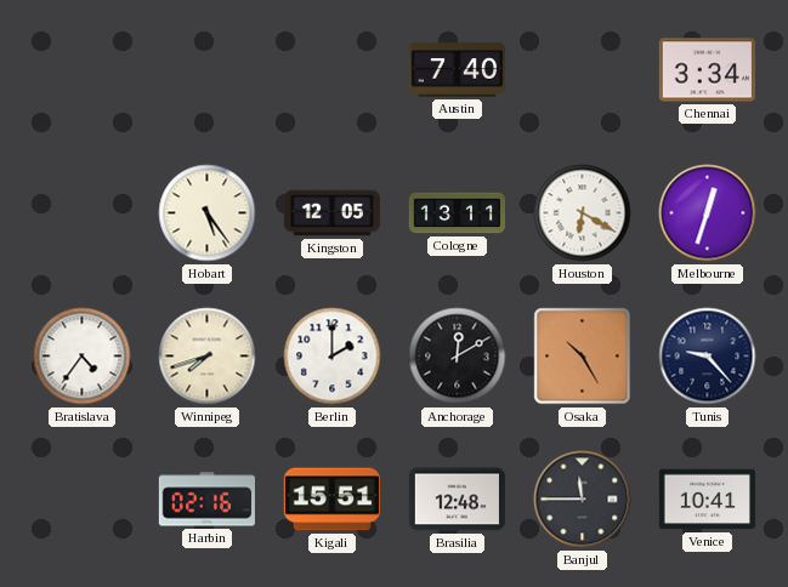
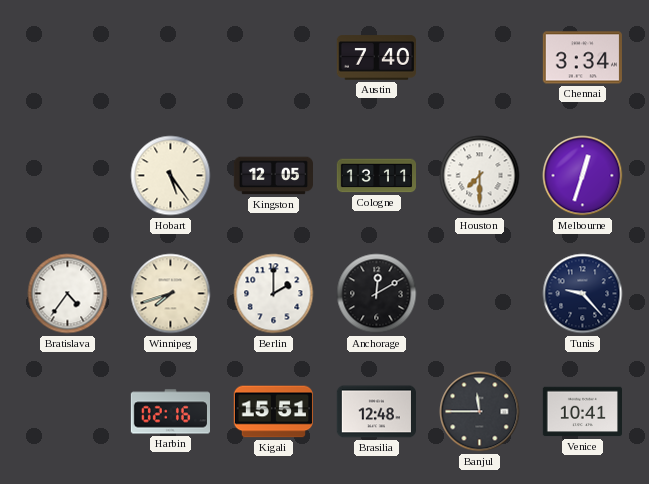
Houston: 6:20 -> 7:30 (480, 176)
Osaka: 10:25 -> none (583, 357)
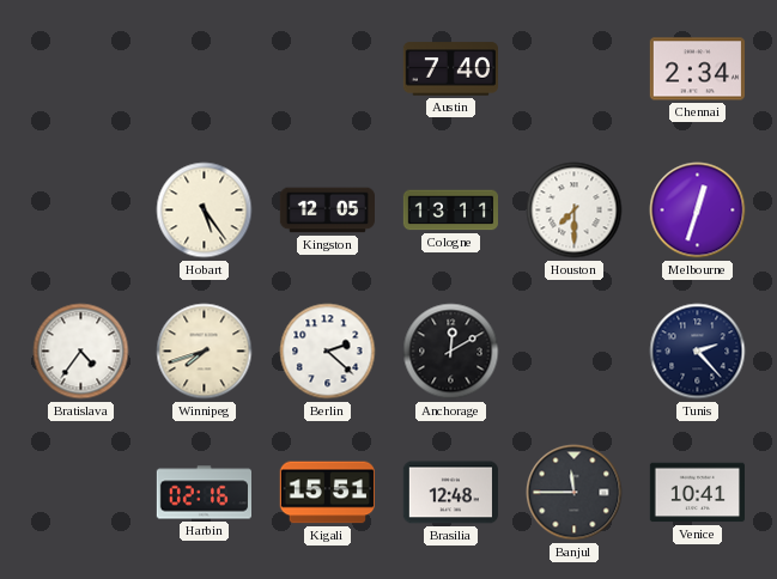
Chennai: 3:34 -> 2:34 (697, 69)
Berlin: 2:00 -> 2:22 (328, 352)
Tunis: 9:23 -> 2:23 (698, 352)
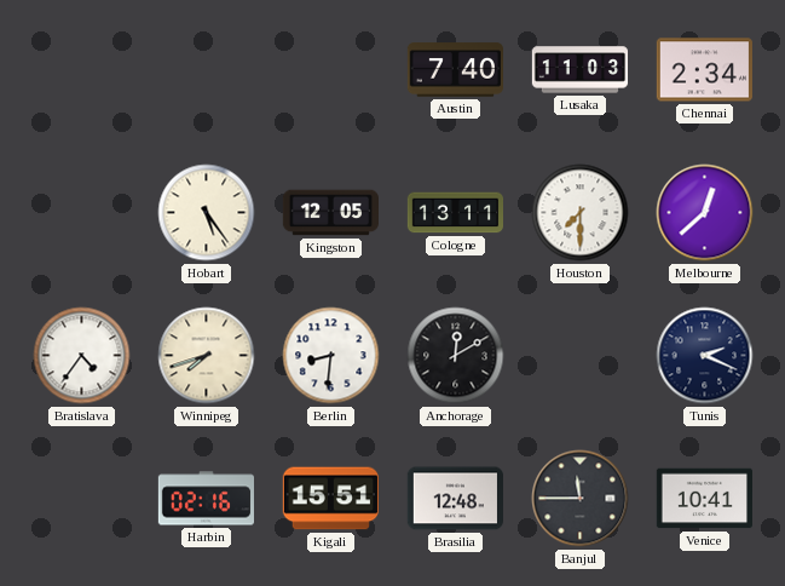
Lusaka: none -> 11:03 (581, 70)
Melbourne: 12:33 -> 12:38 (705, 213)
Berlin: 2:22 -> 8:31 (331, 356)
Tunis: 2:23 -> 2:19 (705, 356)
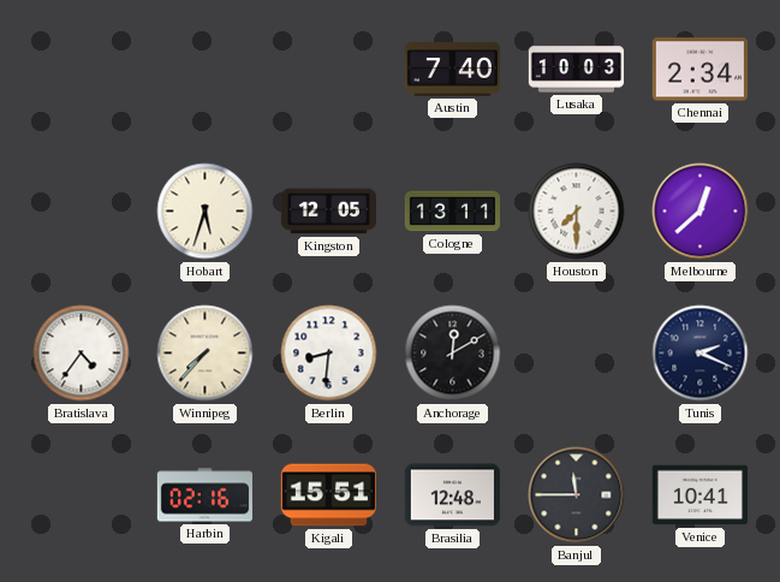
Lusaka: 11:03 -> 10:03 (577, 70)
Hobart: 5:24 -> 5:33 (206, 212)
Winnipeg: 7:42 -> 7:37 (206, 354)
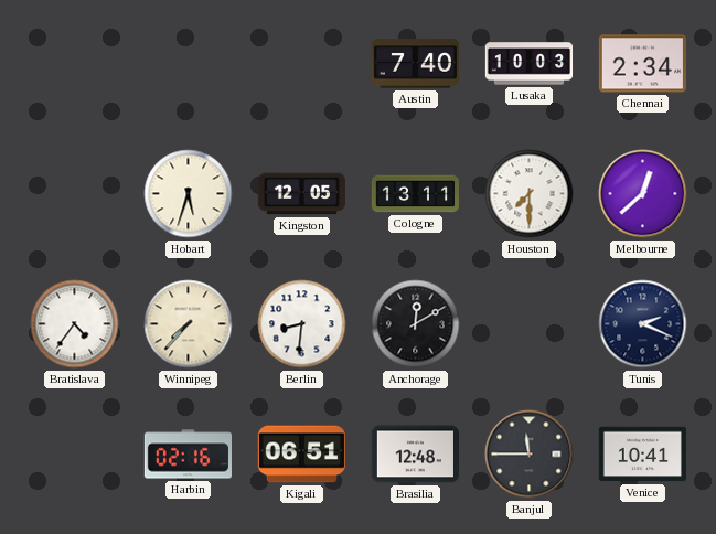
Kigali: 15:51 -> 06:51 (301, 455)
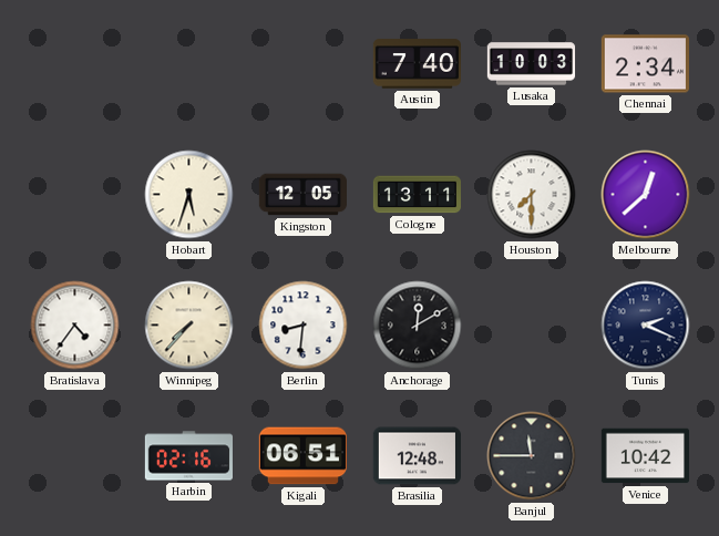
Venice: 10:41 -> 10:42 (645, 456)
